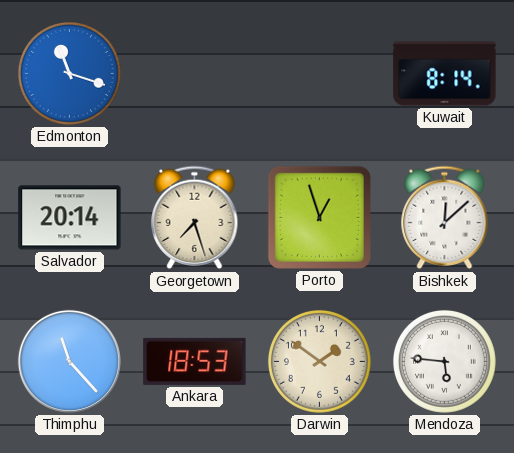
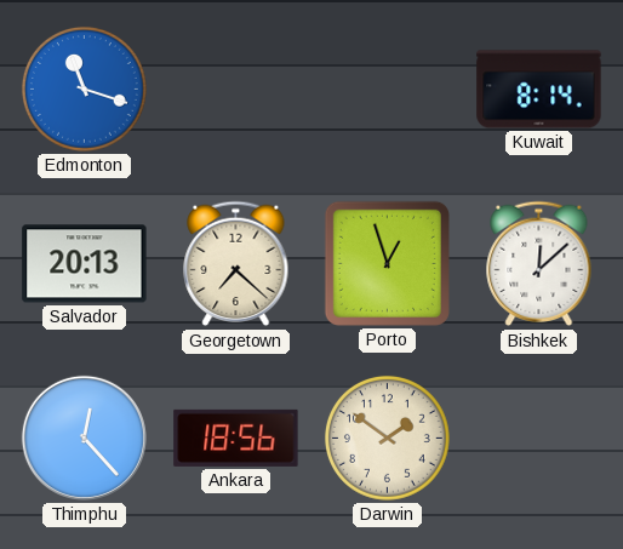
Salvador: 20:14 -> 20:13 (85, 264)
Georgetown: 7:27 -> 7:22 (236, 264)
Thimphu: 11:23 -> 12:23 (84, 438)
Ankara: 18:53 -> 18:56 (236, 438)
Mendoza: 5:46 -> none (444, 361)
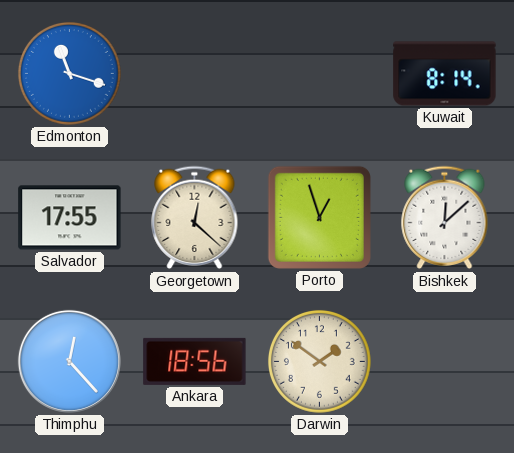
Salvador: 20:13 -> 17:55 (70, 218)
Georgetown: 7:22 -> 12:22 (195, 218)
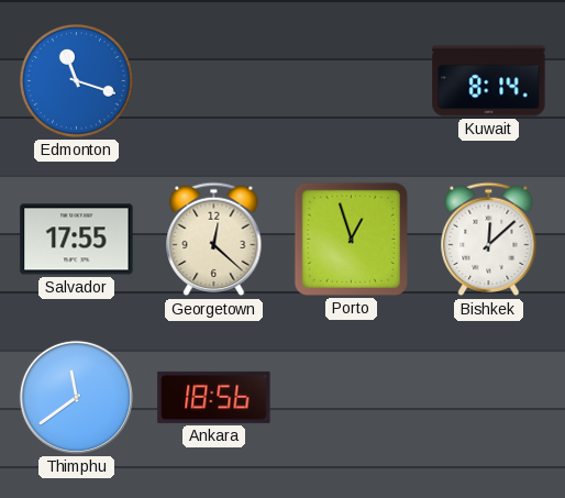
Thimphu: 12:23 -> 11:39 (76, 397)
Darwin: 1:51 -> none (319, 361)
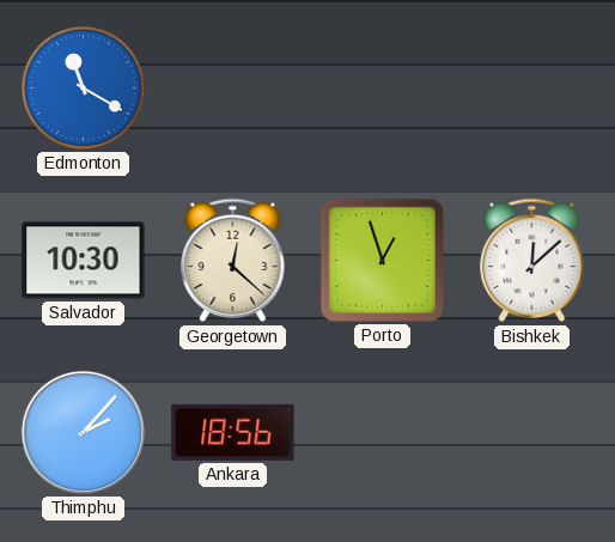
Edmonton: 11:18 -> 11:20 (83, 87)
Kuwait: 8:14 -> none (489, 81)
Salvador: 17:55 -> 10:30 (84, 261)
Thimphu: 11:39 -> 2:07 (83, 432)
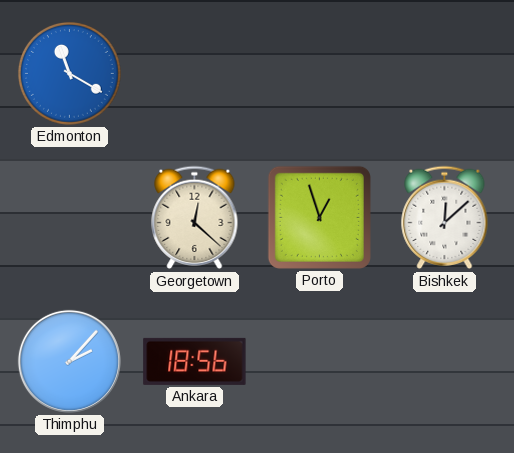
Salvador: 10:30 -> none (84, 261)
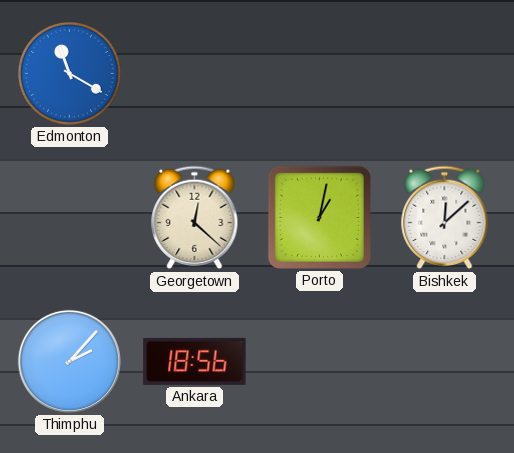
Porto: 12:57 -> 1:02 (319, 217)
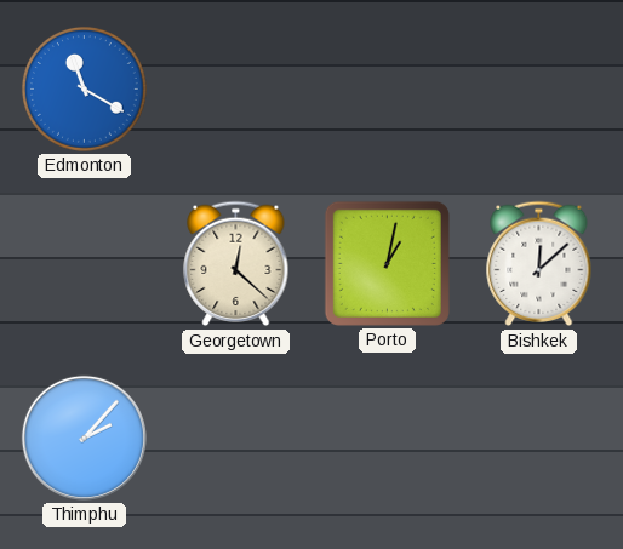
Ankara: 18:56 -> none (195, 361)
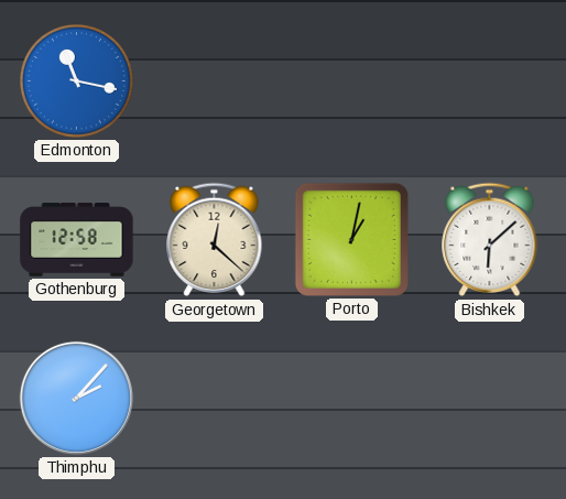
Edmonton: 11:20 -> 11:17 (76, 80)
Gothenburg: none -> 12:58 (77, 240)
Bishkek: 12:08 -> 6:08 (490, 240)
